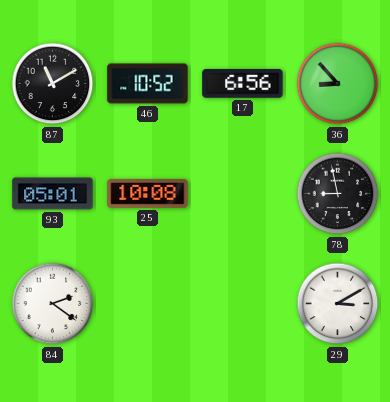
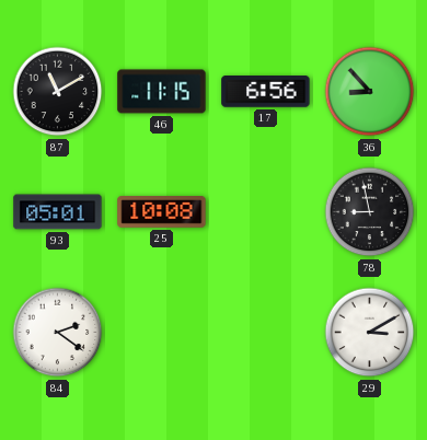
46: 10:52 -> 11:15 (162, 92)
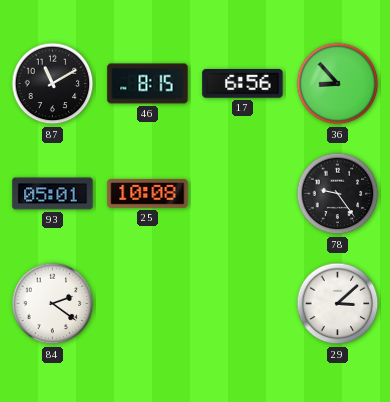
46: 11:15 -> 8:15 (148, 84)
78: 8:58 -> 9:24 (338, 194)
29: 3:10 -> 3:08 (338, 304)
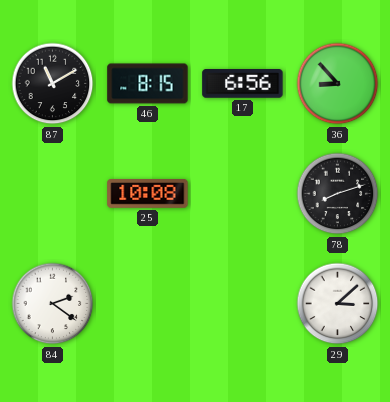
93: 05:01 -> none (53, 194)
78: 9:24 -> 8:12 (338, 194)
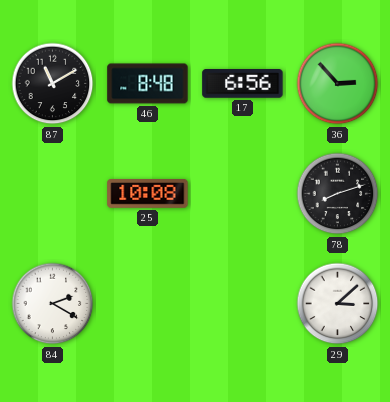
46: 8:15 -> 8:48 (148, 84)
36: 8:53 -> 2:53 (338, 84)
84: 2:21 -> 2:20 (53, 304)
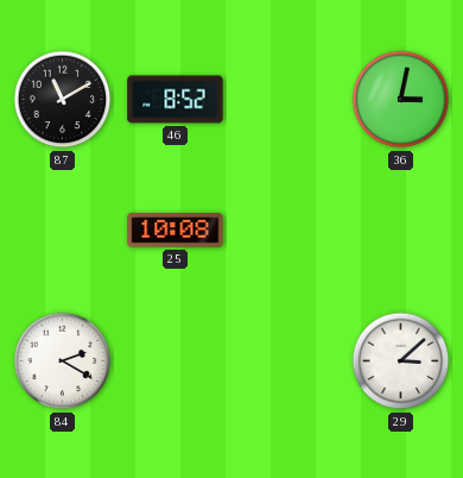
46: 8:48 -> 8:52 (176, 100)
17: 6:56 -> none (243, 84)
36: 2:53 -> 3:02 (401, 100)
78: 8:12 -> none (338, 194)
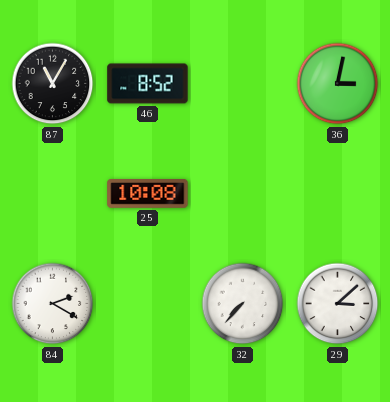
87: 11:10 -> 11:05 (53, 84)
32: none -> 7:37 (243, 304)
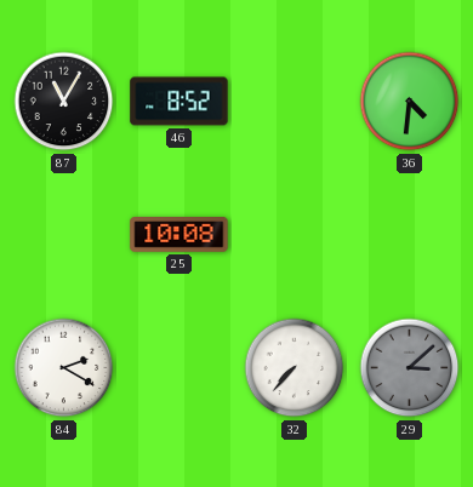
36: 3:02 -> 4:31 (410, 102)
29 dial: white -> grey (410, 368)
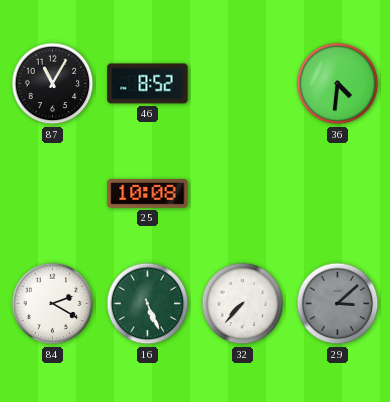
16: none -> 5:26 (148, 304)
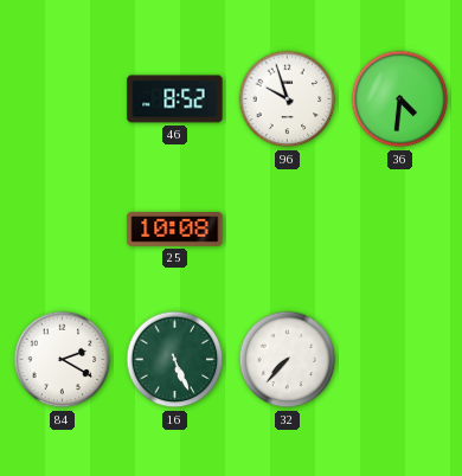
87: 11:05 -> none (53, 84)
96: none -> 9:57 (288, 99)
29: 3:08 -> none (338, 304)
